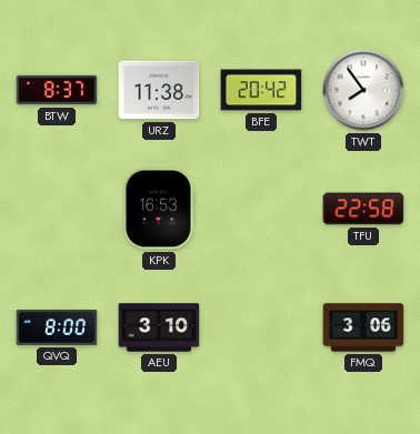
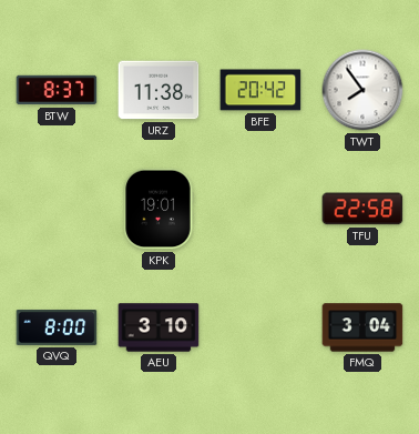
KPK: 16:53 -> 19:01 (159, 209)
FMQ: 3:06 -> 3:04 (362, 327)
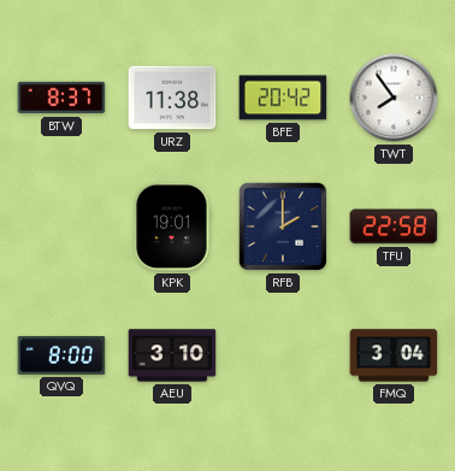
RFB: none -> 2:00 (283, 226)
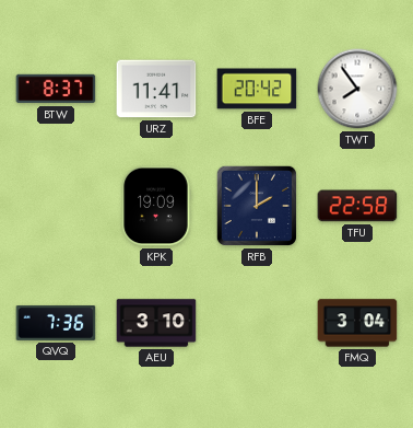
URZ: 11:38 -> 11:41 (156, 89)
KPK: 19:01 -> 19:09 (156, 206)
QVQ: 8:00 -> 7:36 (56, 323)
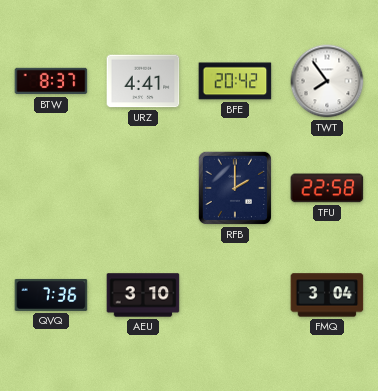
URZ: 11:41 -> 4:41 (143, 81)
KPK: 19:09 -> none (156, 206)
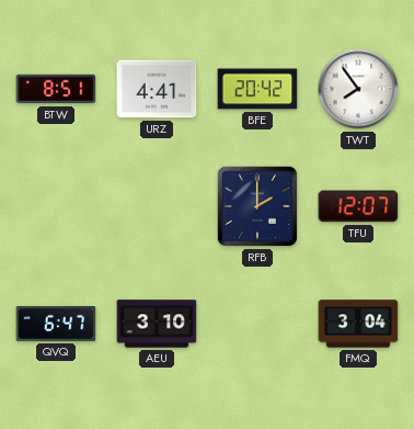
BTW: 8:37 -> 8:51 (56, 89)
TFU: 22:58 -> 12:07 (358, 206)
QVQ: 7:36 -> 6:47 (56, 324)
